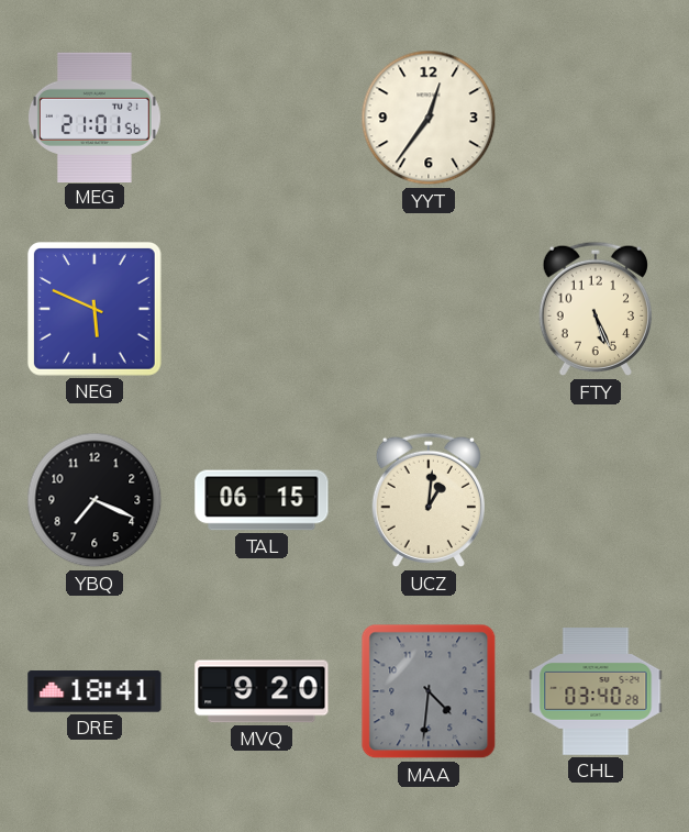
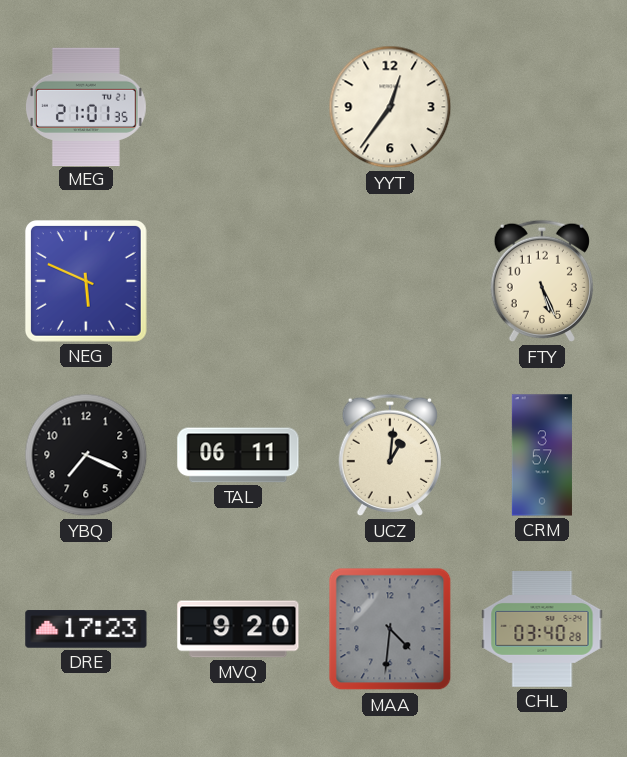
MEG: 21:01:56 -> 21:01:35 (86, 106)
TAL: 06:15 -> 06:11 (238, 455)
CRM: none -> 3:57 (542, 455)
DRE: 18:41 -> 17:23 (86, 629)
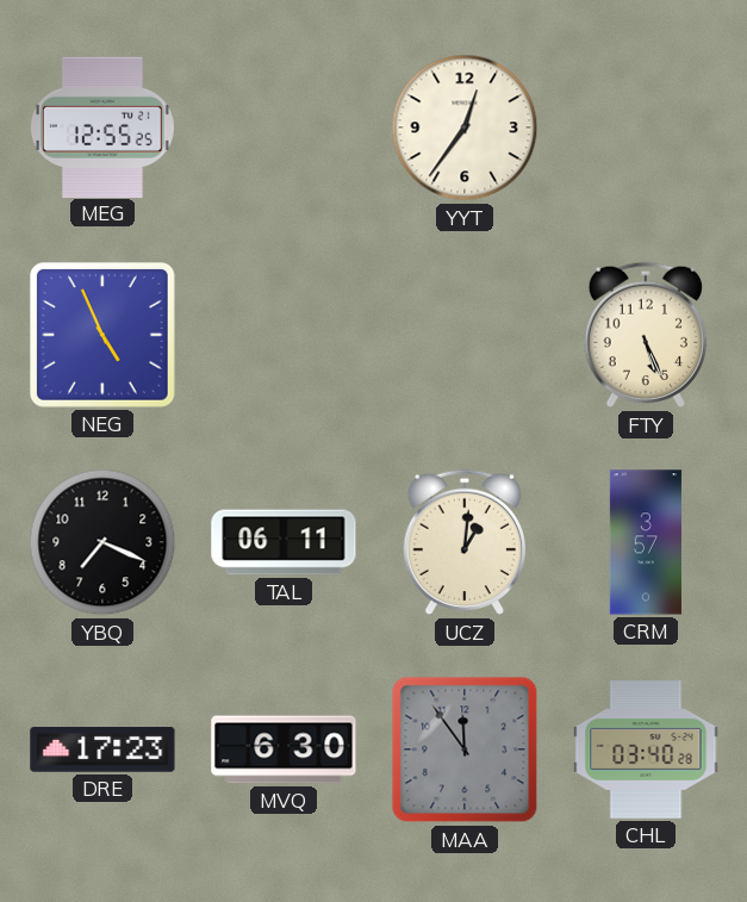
MEG: 21:01 -> 12:55 (102, 126)
NEG: 5:49 -> 4:56 (102, 335)
MVQ: 9:20 -> 6:30 (284, 749)
MAA: 4:31 -> 11:54 (465, 749)
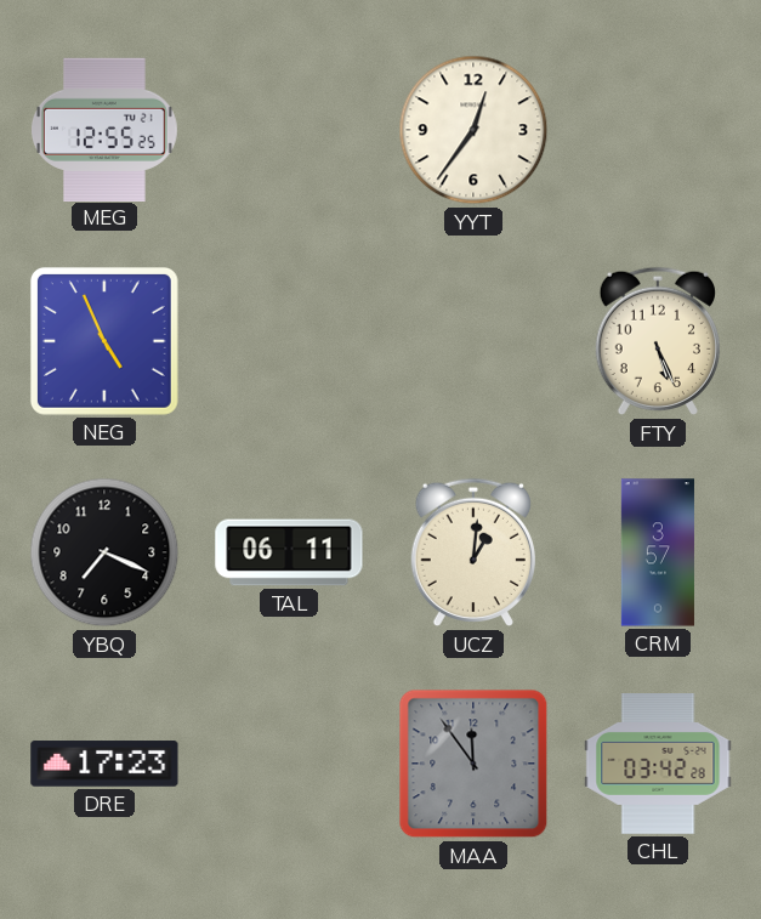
MVQ: 6:30 -> none (284, 749)
CHL: 03:40 -> 03:42 (658, 765)
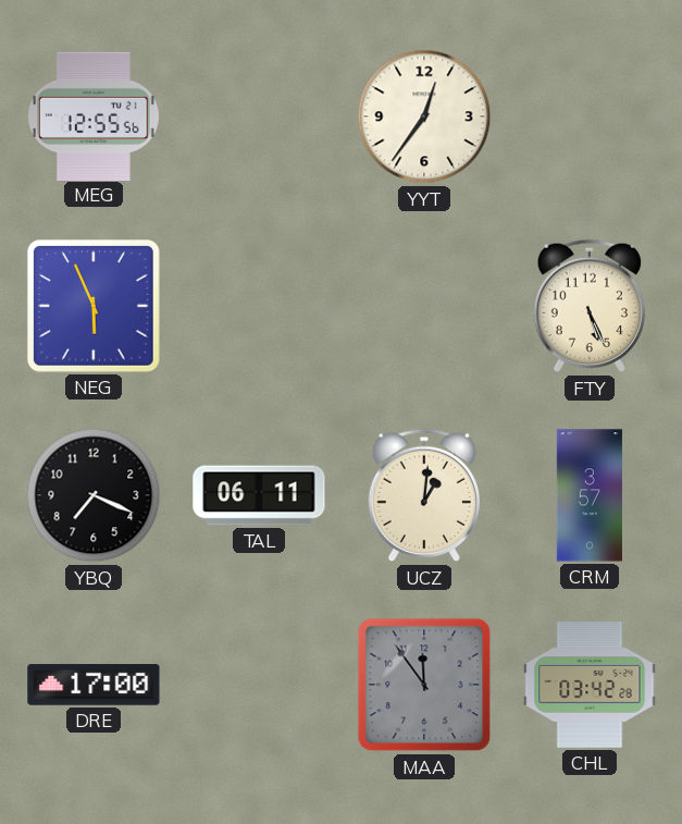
MEG: 12:55:25 -> 12:55:56 (94, 115)
NEG: 4:56 -> 5:56 (94, 306)
DRE: 17:23 -> 17:00 (94, 685)
